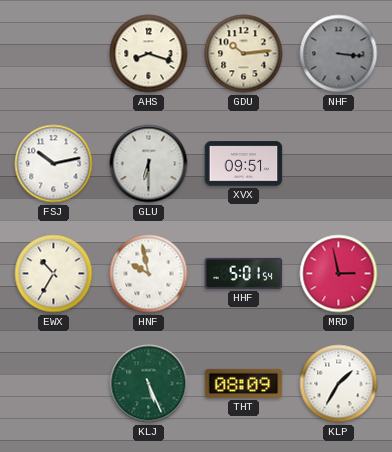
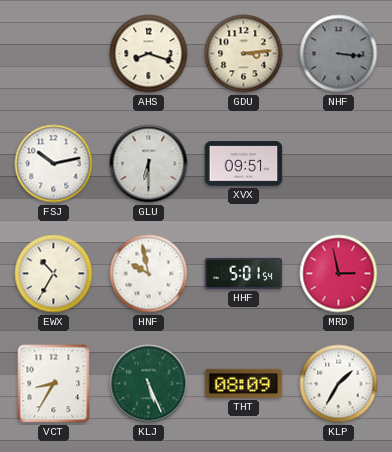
GDU: 10:14 -> 3:14 (244, 54)
VCT: none -> 8:35 (54, 384)
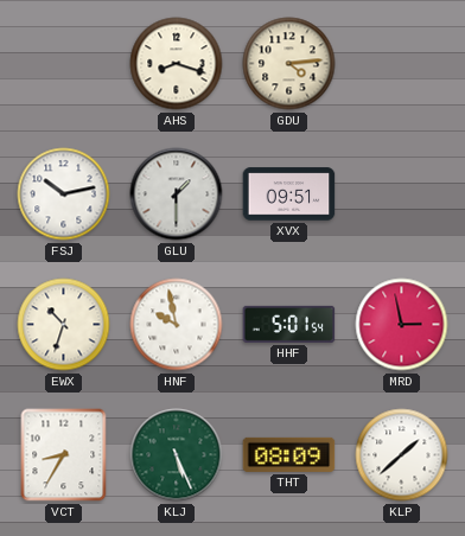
GDU: 3:14 -> 4:14 (289, 64)
NHF: 3:16 -> none (339, 54)
GLU: 6:30 -> 1:30 (177, 194)
EWX: 10:35 -> 10:33 (64, 325)
KLP: 1:35 -> 1:38 (402, 455)
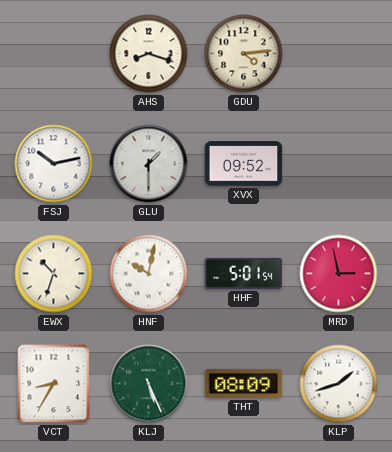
XVX: 09:51 -> 09:52 (244, 164)
HNF: 9:58 -> 10:02 (149, 274)
KLP: 1:38 -> 1:42 (339, 384)
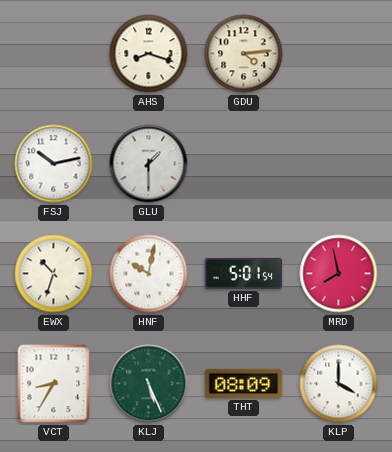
XVX: 09:52 -> none (244, 164)
MRD: 2:58 -> 7:58 (339, 274)
KLP: 1:42 -> 4:00 (339, 384)
